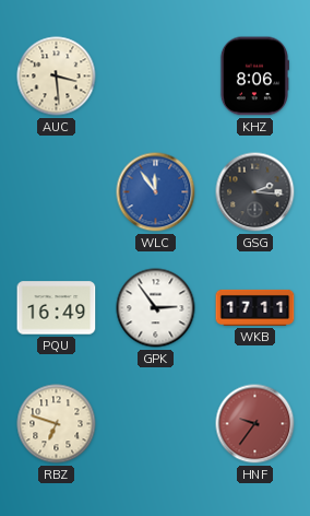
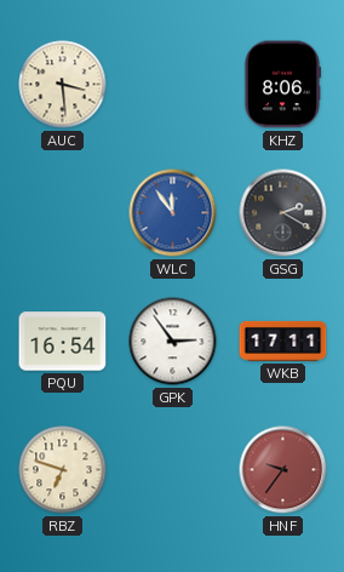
GSG: 2:16 -> 2:20 (283, 213)
PQU: 16:49 -> 16:54 (63, 342)
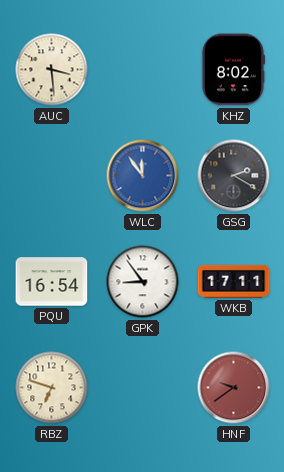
KHZ: 8:06 -> 8:02 (233, 70)
GPK: 2:54 -> 8:54 (143, 282)
HNF: 9:36 -> 9:39 (234, 388)
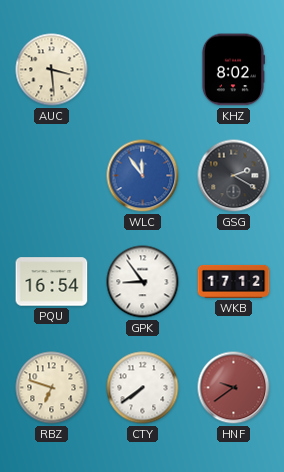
WKB: 17:11 -> 17:12 (234, 281)
CTY: none -> 7:39 (143, 388)
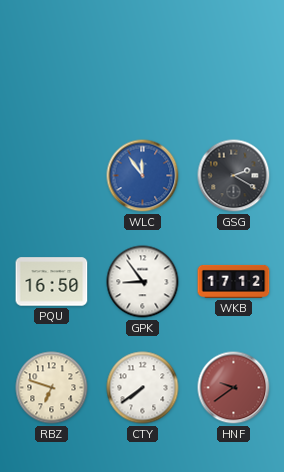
AUC: 3:29 -> none (52, 70)
KHZ: 8:02 -> none (233, 70)
PQU: 16:54 -> 16:50 (52, 282)
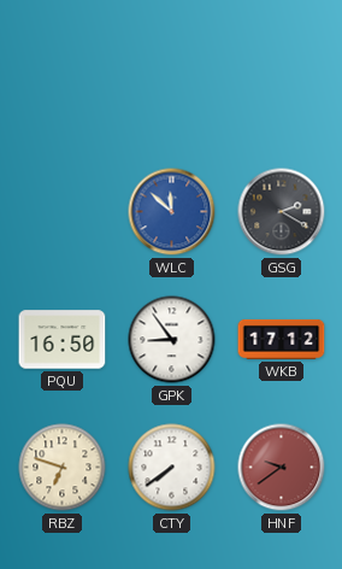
WLC: 11:54 -> 11:52 (172, 212)
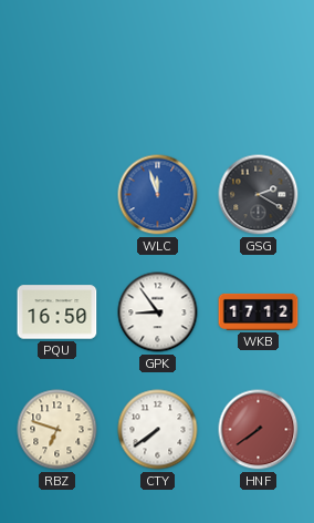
WLC: 11:52 -> 11:57 (158, 195)
HNF: 9:39 -> 7:39 (259, 430)
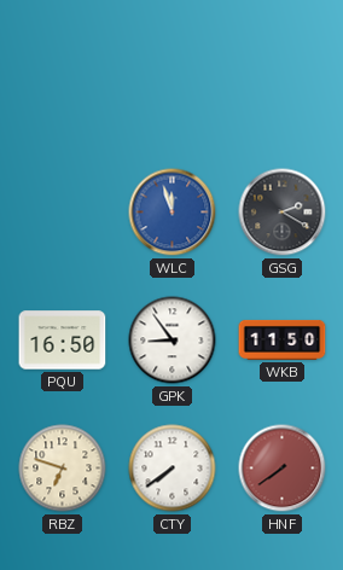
WKB: 17:12 -> 11:50 (283, 339)
